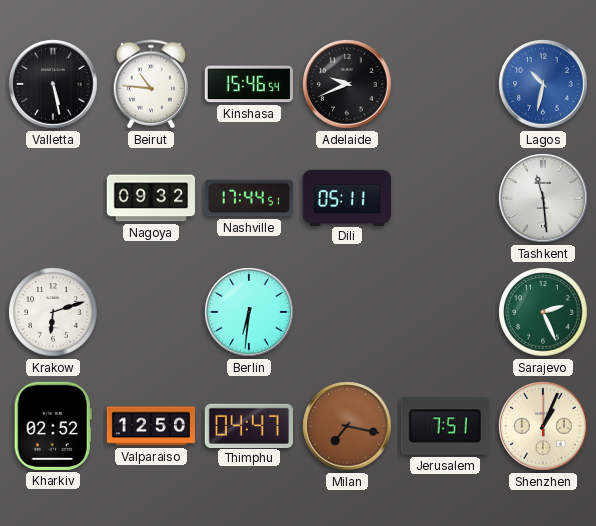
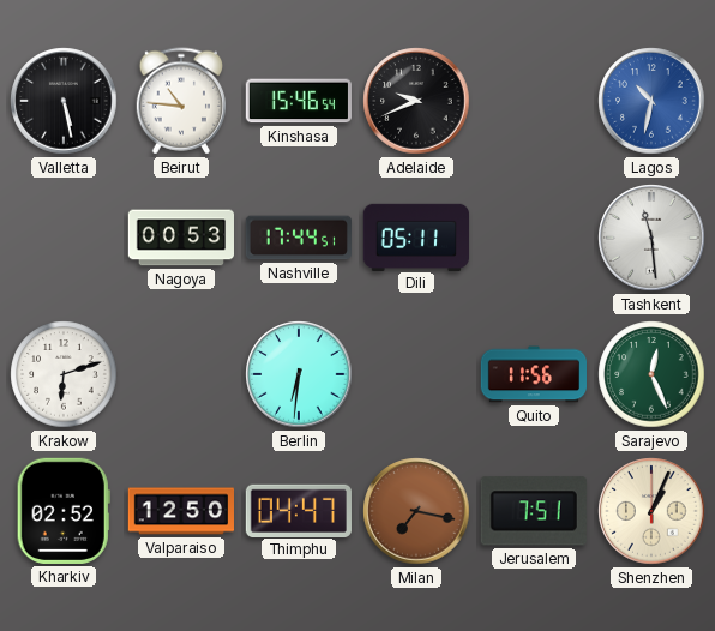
Nagoya: 09:32 -> 00:53 (180, 238)
Quito: none -> 11:56 (534, 374)
Sarajevo: 2:26 -> 12:26 (651, 374)
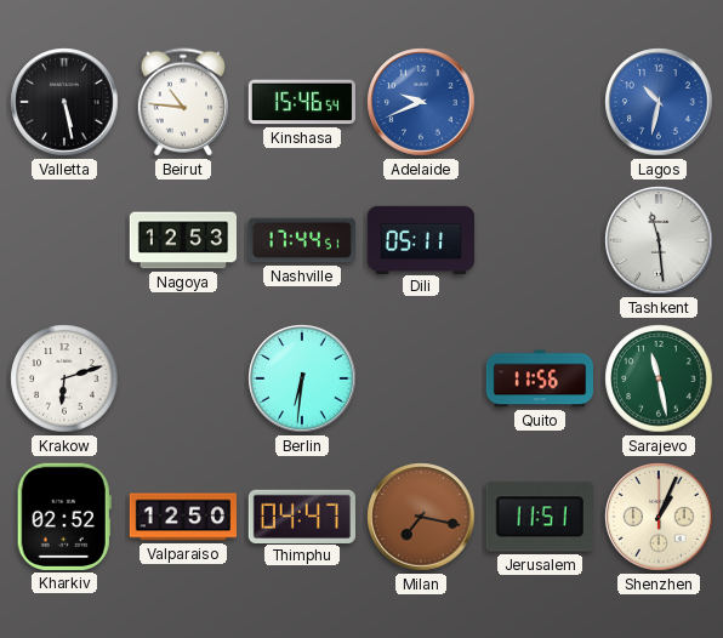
Adelaide dial: black -> blue (421, 102)
Nagoya: 00:53 -> 12:53 (182, 240)
Sarajevo: 12:26 -> 11:28 (659, 378)
Jerusalem: 7:51 -> 11:51 (540, 517)
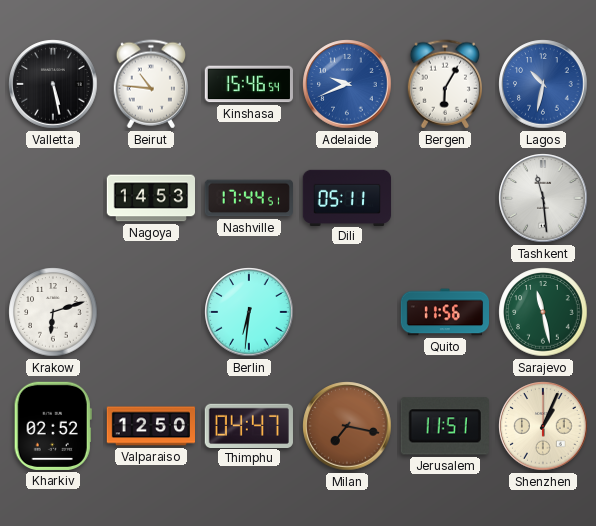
Bergen: none -> 6:05 (444, 84)
Nagoya: 12:53 -> 14:53 (150, 198)
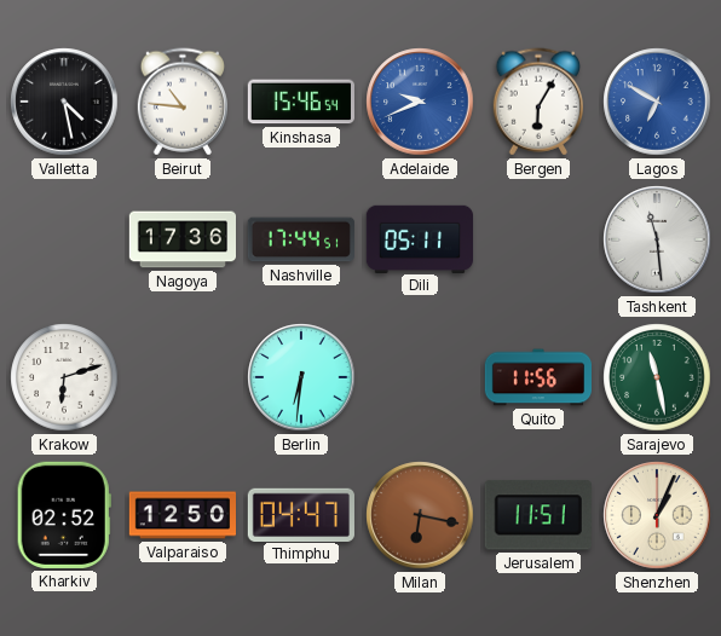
Valletta: 5:28 -> 4:28 (64, 102)
Lagos: 10:32 -> 6:50 (657, 102)
Nagoya: 14:53 -> 17:36 (181, 239)
Milan: 7:17 -> 6:17 (420, 515)
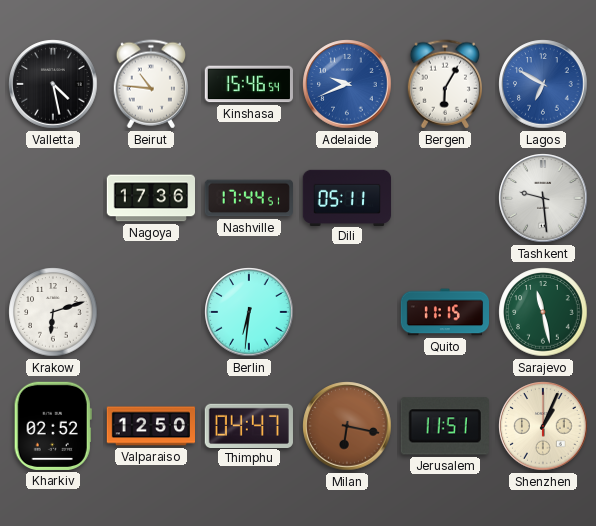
Tashkent: 11:29 -> 9:29 (543, 198)
Quito: 11:56 -> 11:15 (445, 312)
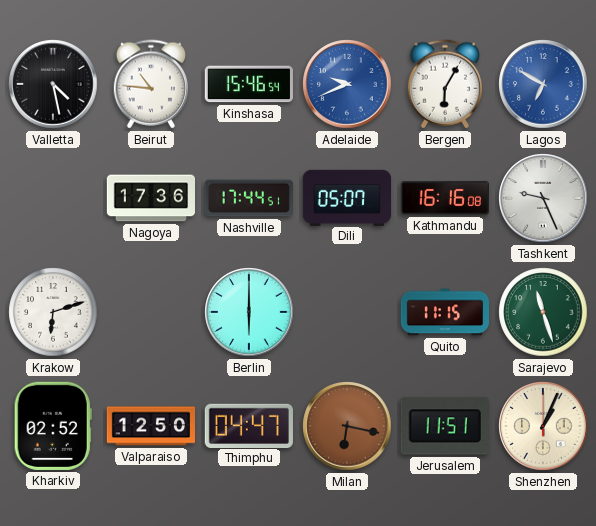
Dili: 05:11 -> 05:07 (347, 197)
Kathmandu: none -> 16:16 (444, 198)
Tashkent: 9:29 -> 9:26 (543, 198)
Berlin: 6:31 -> 6:00 (249, 312)
Sarajevo: 11:28 -> 11:27 (543, 312)
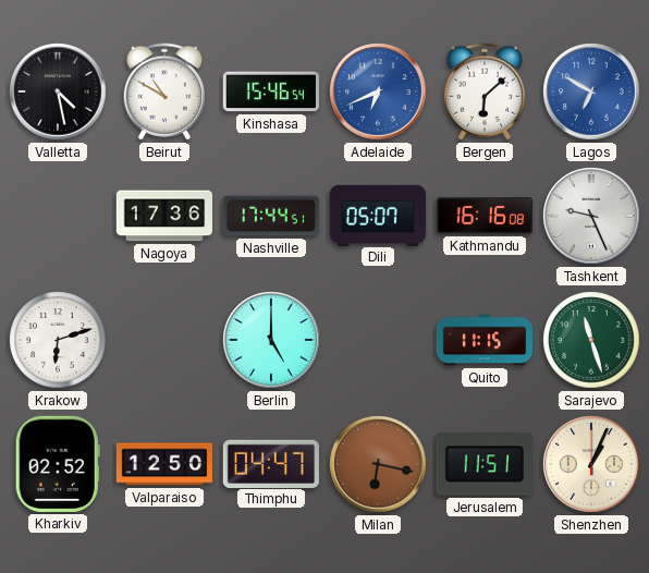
Beirut: 10:46 -> 10:50 (163, 92)
Adelaide: 9:41 -> 6:41 (378, 92)
Bergen: 6:05 -> 6:08 (483, 92)
Berlin: 6:00 -> 5:00 (271, 340)
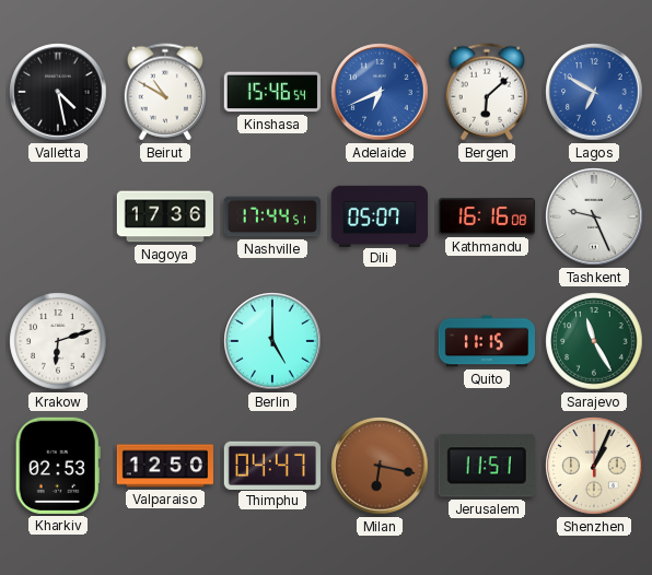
Sarajevo: 11:27 -> 11:25 (594, 341)
Kharkiv: 02:52 -> 02:53 (58, 466)
